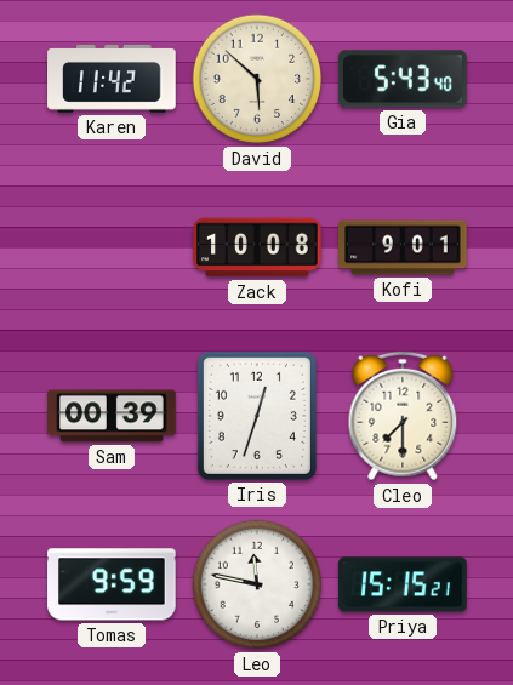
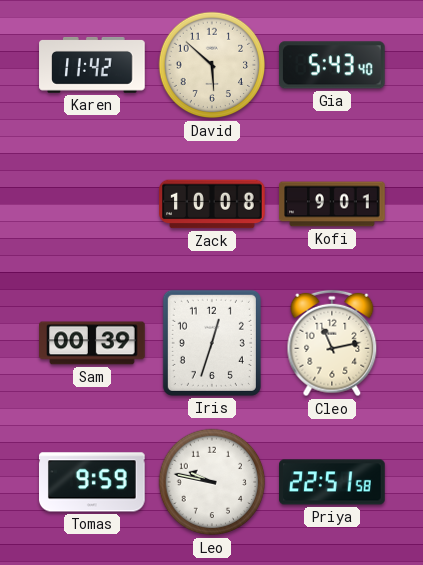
Cleo: 7:30 -> 11:13 (332, 343)
Leo: 11:47 -> 9:47 (212, 482)
Priya: 15:15 -> 22:51 (332, 482)
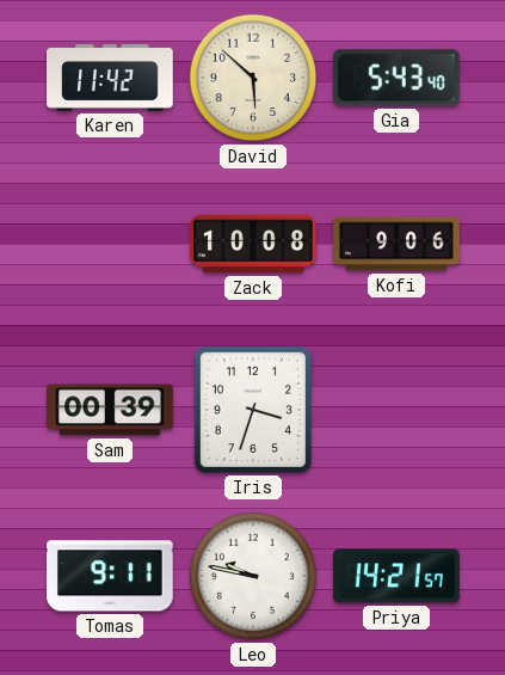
Kofi: 9:01 -> 9:06 (396, 244)
Iris: 12:33 -> 3:33 (253, 410)
Cleo: 11:13 -> none (332, 343)
Tomas: 9:59 -> 9:11 (111, 576)
Priya: 22:51 -> 14:21 (396, 576)
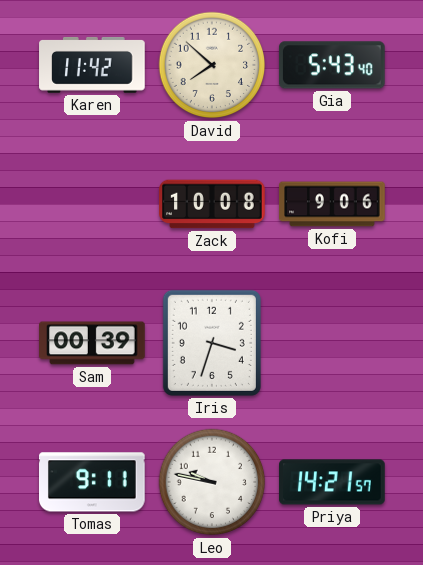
David: 5:52 -> 7:52 (212, 65)
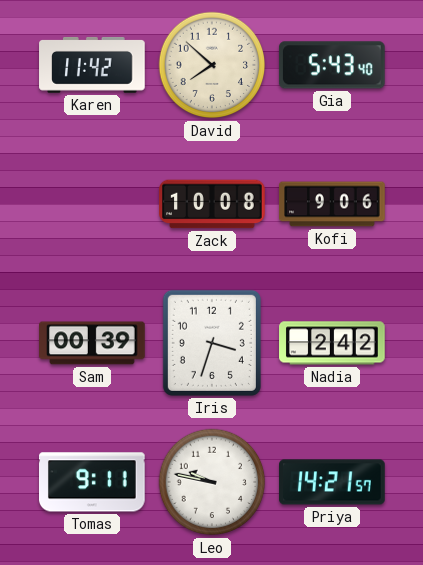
Nadia: none -> 2:42 (332, 343)
